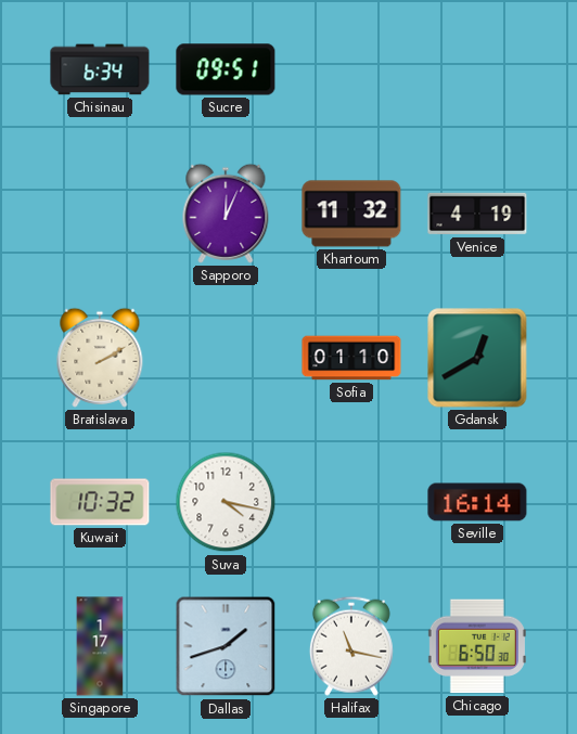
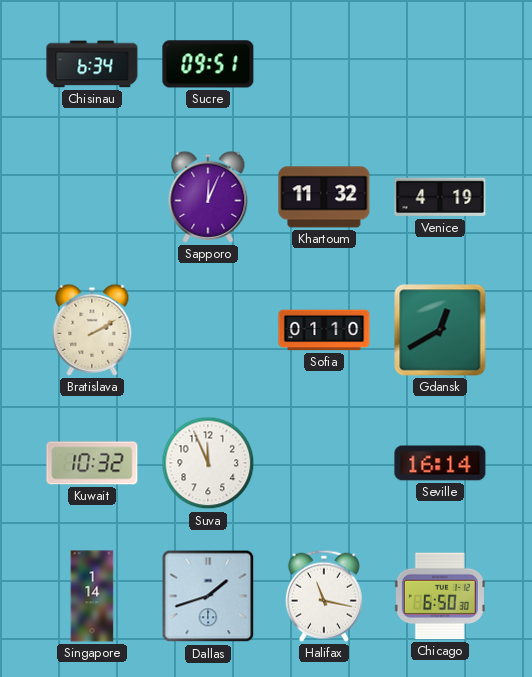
Suva: 4:17 -> 11:56 (208, 463)
Singapore: 1:17 -> 1:14 (92, 596)
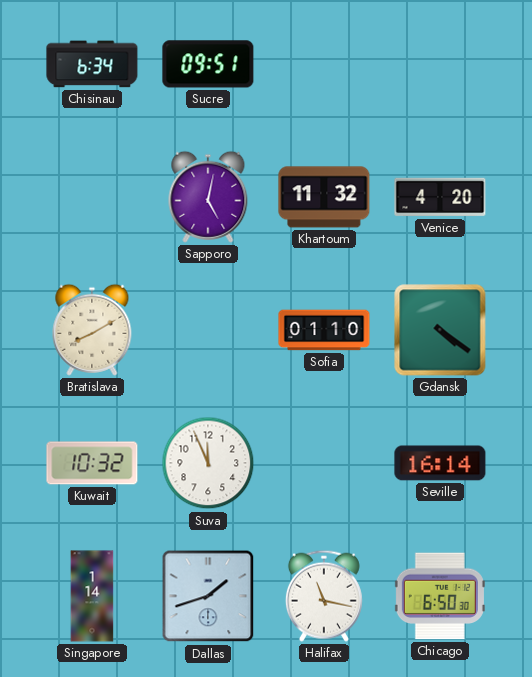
Sapporo: 12:04 -> 5:02 (208, 197)
Venice: 4:19 -> 4:20 (440, 197)
Bratislava: 2:10 -> 8:10 (92, 330)
Gdansk: 12:40 -> 4:21 (440, 330)
